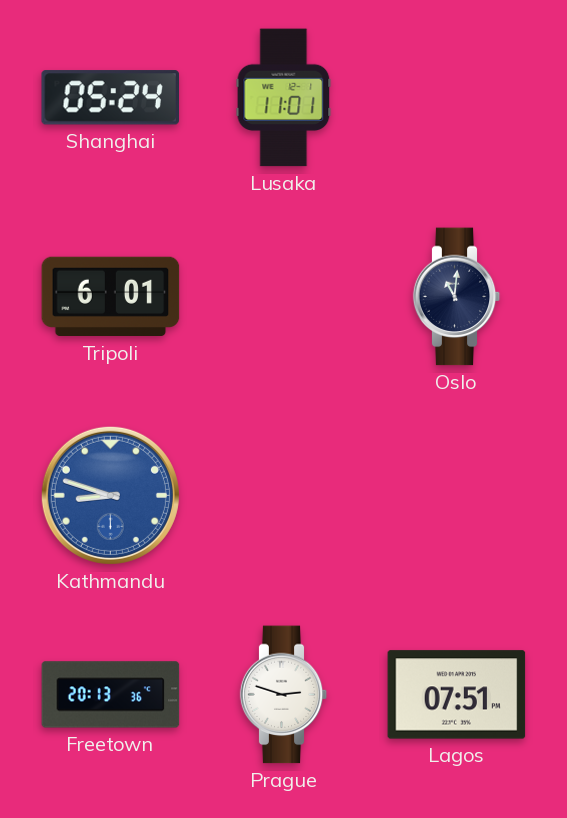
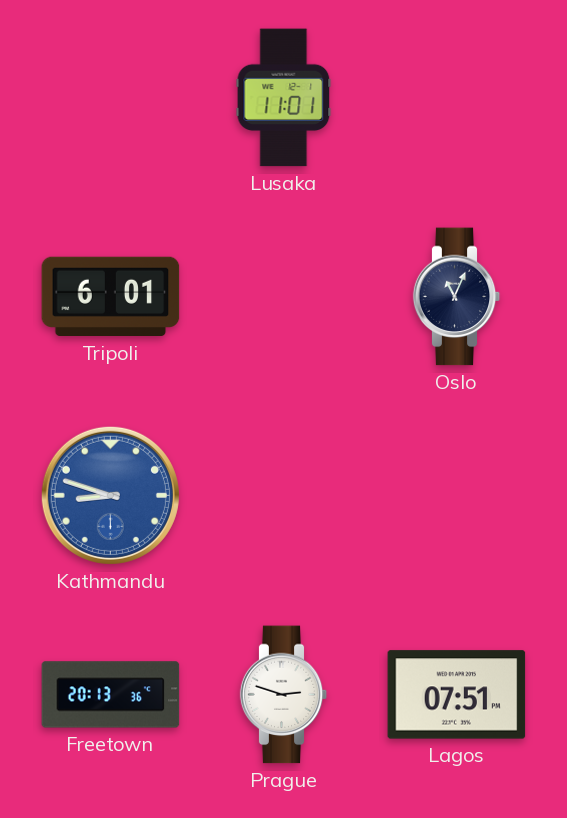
Shanghai: 05:24 -> none (110, 98)
Oslo: 11:01 -> 11:04 (457, 297)
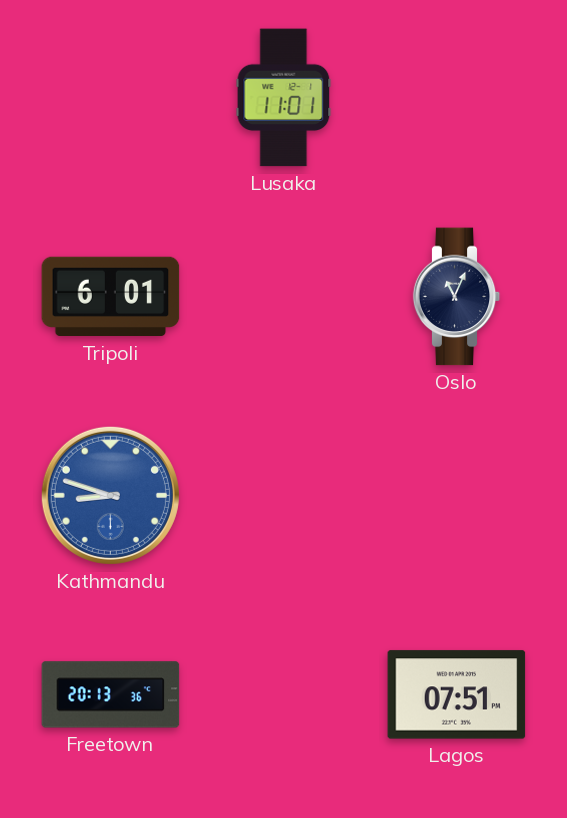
Prague: 2:48 -> none (284, 695)
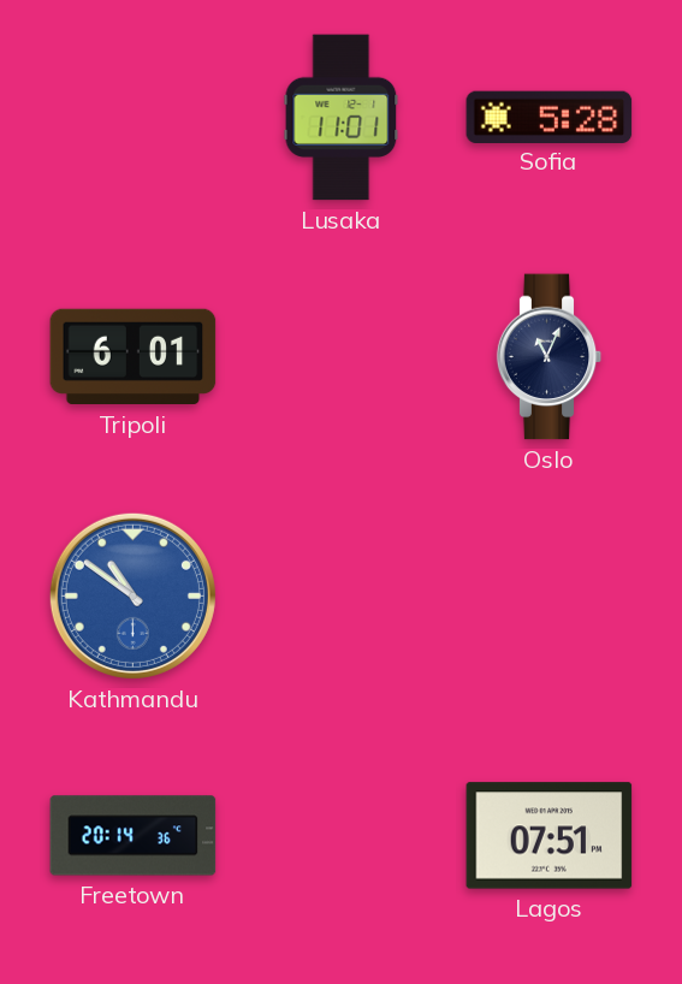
Sofia: none -> 5:28 (550, 117)
Kathmandu: 8:48 -> 10:51 (132, 595)
Freetown: 20:13 -> 20:14 (134, 836)
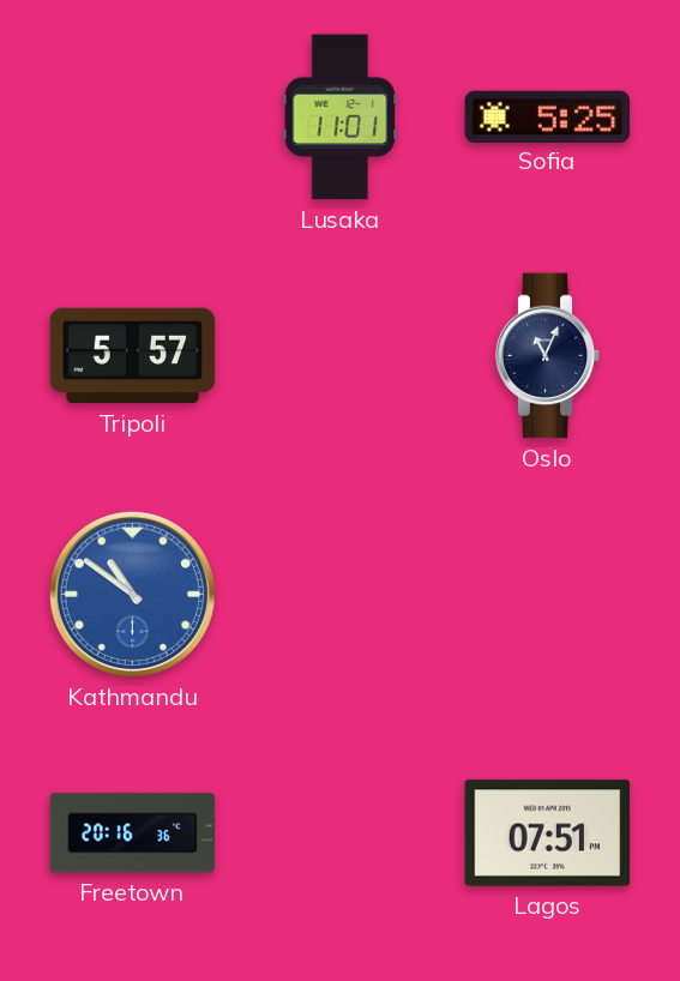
Sofia: 5:28 -> 5:25 (548, 116)
Tripoli: 6:01 -> 5:57 (133, 356)
Freetown: 20:14 -> 20:16 (133, 833)
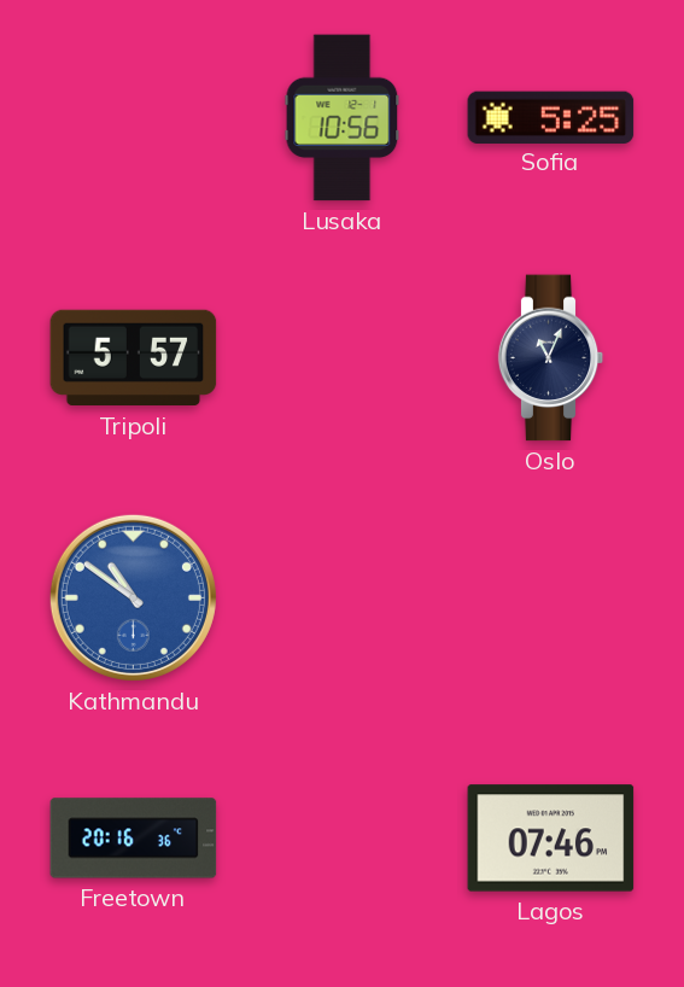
Lusaka: 11:01 -> 10:56 (343, 118)
Lagos: 07:51 -> 07:46 (551, 839)
